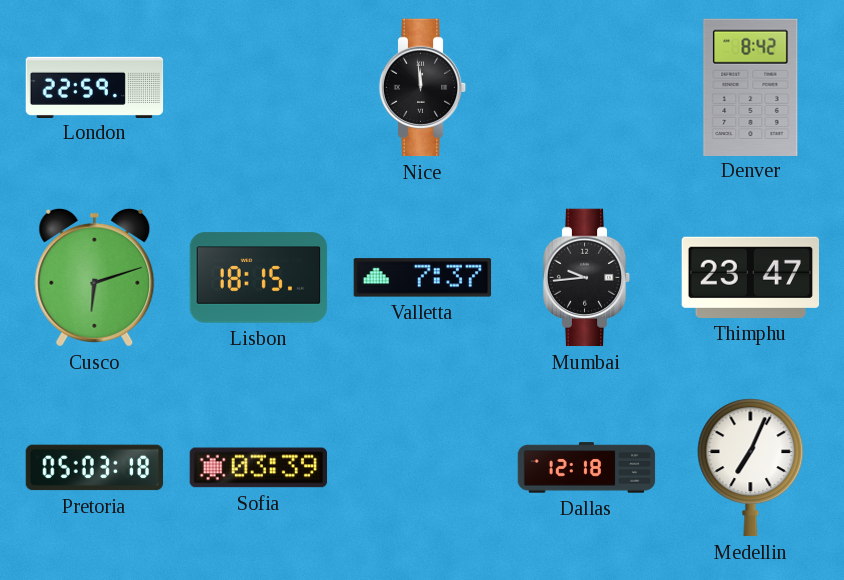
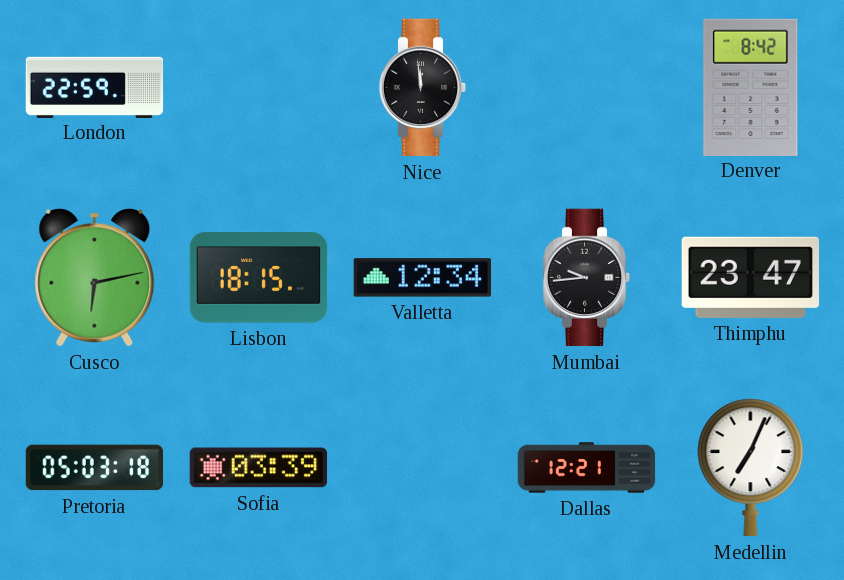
Cusco: 6:12 -> 6:13 (95, 277)
Valletta: 7:37 -> 12:34 (423, 278)
Dallas: 12:18 -> 12:21 (587, 468)
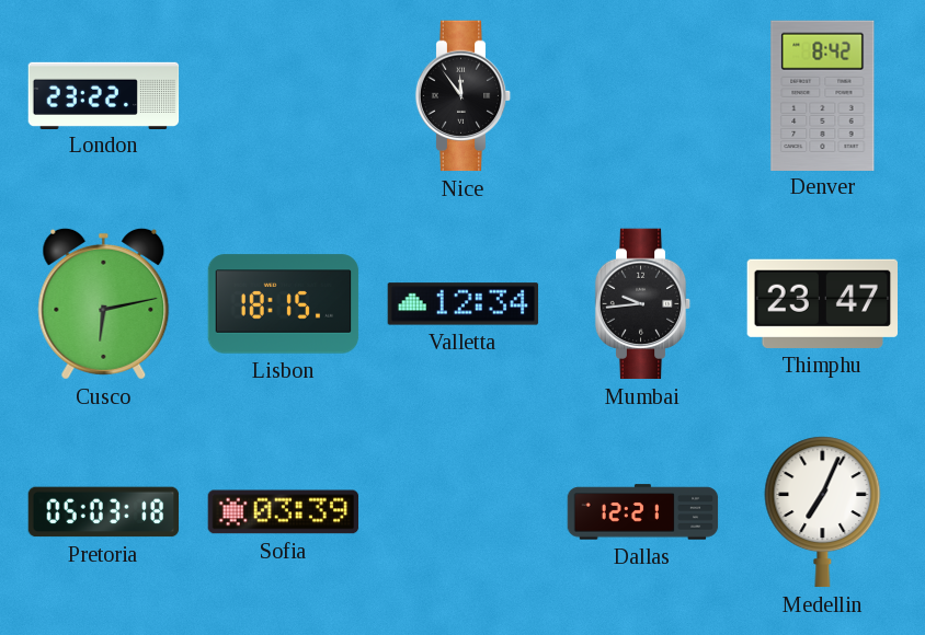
London: 22:59 -> 23:22 (104, 95)
Nice: 11:59 -> 11:54 (464, 96)
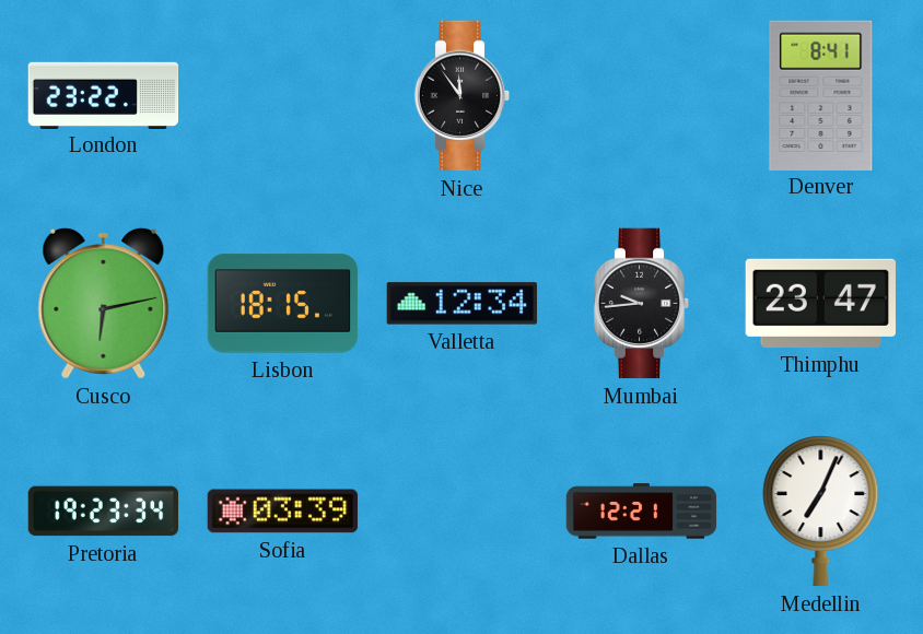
Denver: 8:42 -> 8:41 (821, 95)
Pretoria: 05:03 -> 19:23 (104, 512)
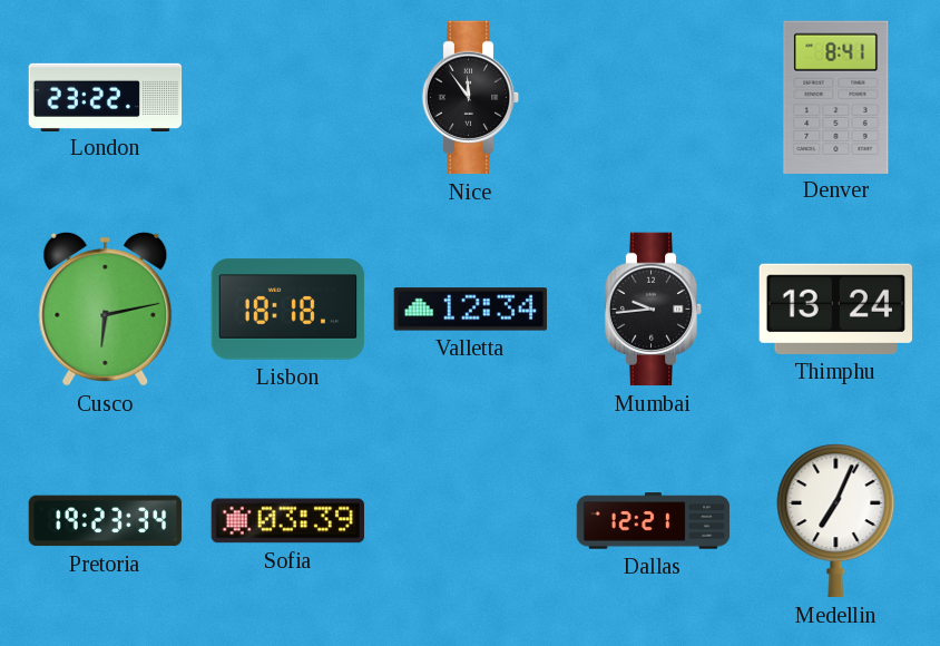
Lisbon: 18:15 -> 18:18 (288, 310)
Thimphu: 23:47 -> 13:24 (835, 309)
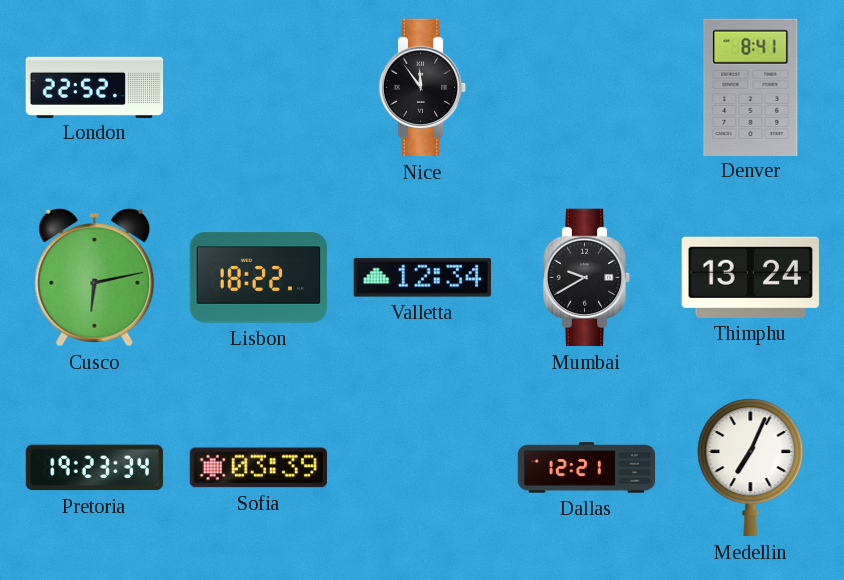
London: 23:22 -> 22:52 (95, 87)
Lisbon: 18:18 -> 18:22 (259, 278)
Mumbai: 9:44 -> 9:40 (587, 278)
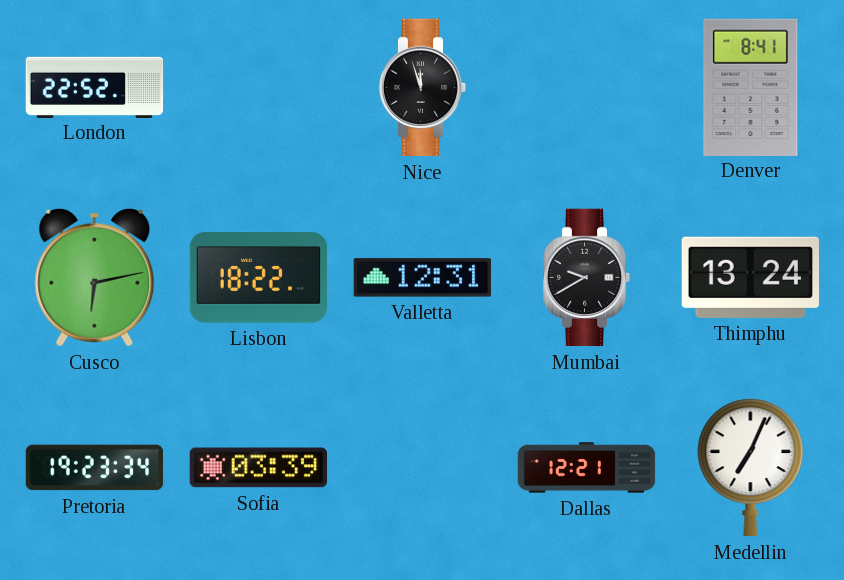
Nice: 11:54 -> 11:57 (423, 88)
Valletta: 12:34 -> 12:31 (423, 278)
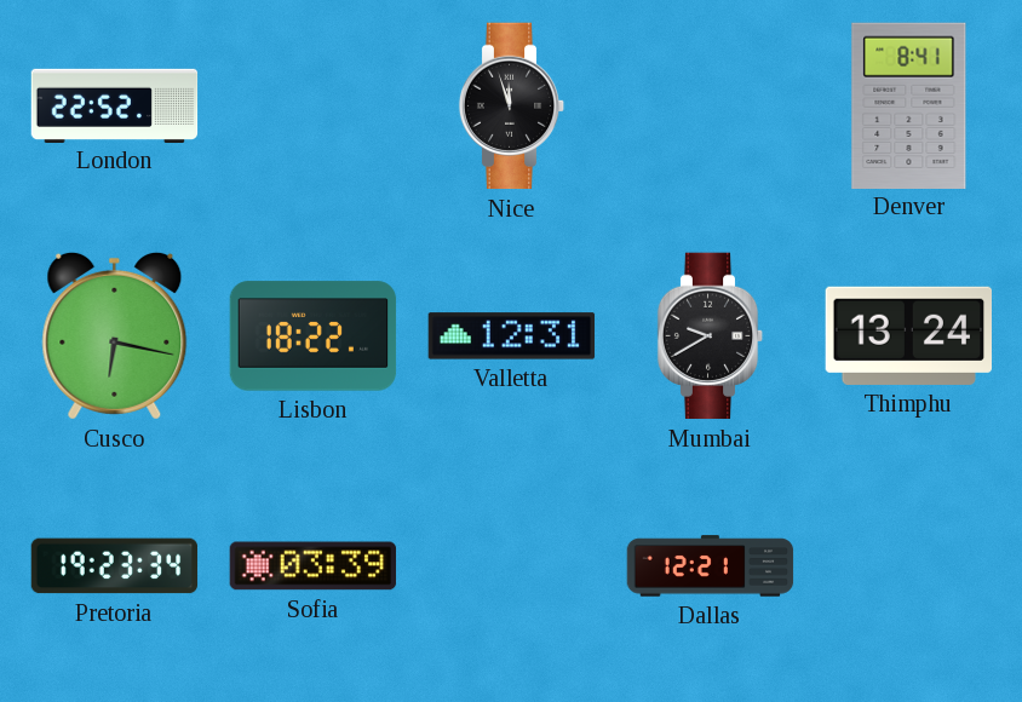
Cusco: 6:13 -> 6:17 (115, 335)
Medellin: 7:04 -> none (751, 468)
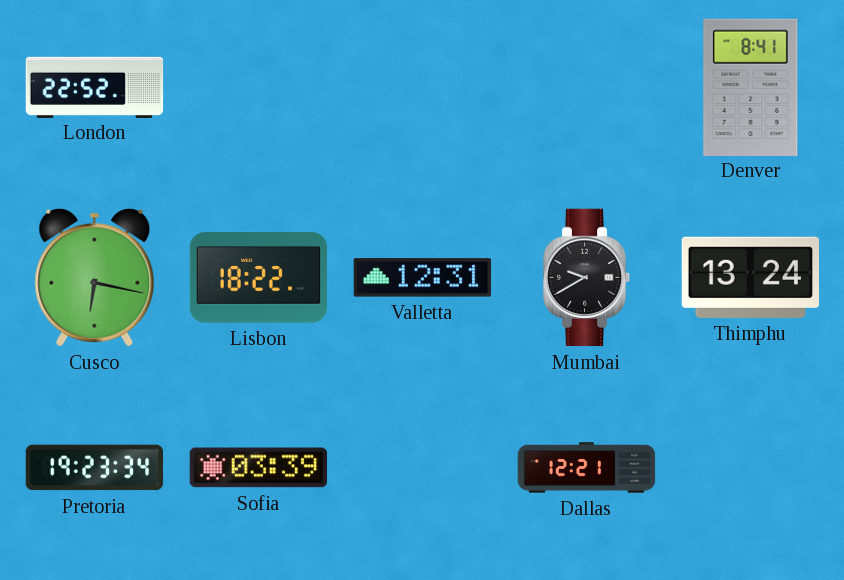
Nice: 11:57 -> none (512, 107)
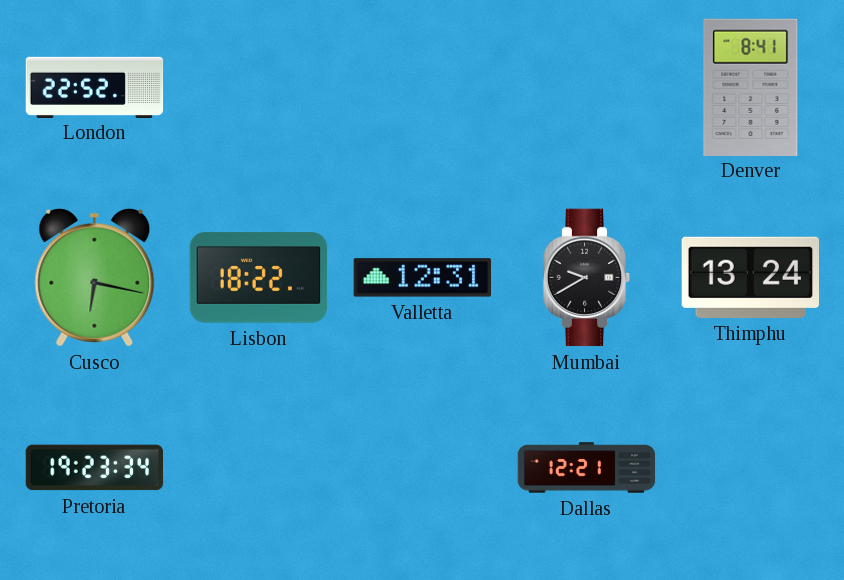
Sofia: 03:39 -> none (259, 468)
